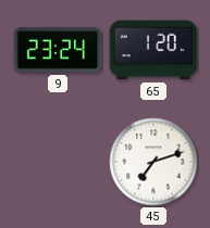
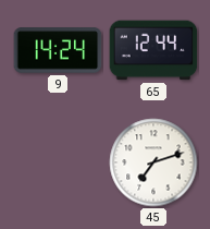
9: 23:24 -> 14:24 (58, 50)
65: 1:20 -> 12:44 (153, 50)
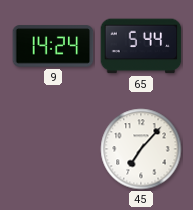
65: 12:44 -> 5:44 (141, 46)
45: 7:12 -> 7:07 (141, 149)
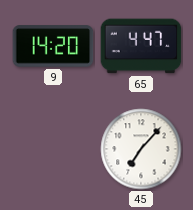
9: 14:24 -> 14:20 (53, 46)
65: 5:44 -> 4:47 (141, 46)
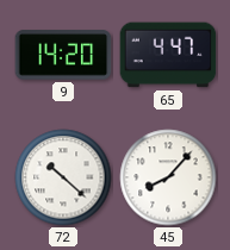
72: none -> 10:22 (63, 177)
45: 7:07 -> 8:07 (168, 177)
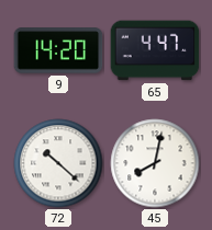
45: 8:07 -> 8:02 (155, 163)
